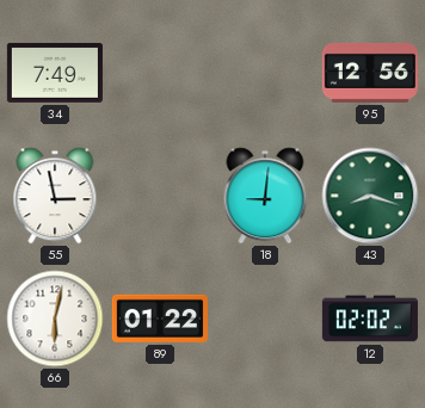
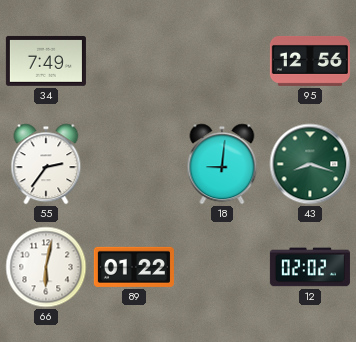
55: 2:58 -> 2:36 (46, 164)
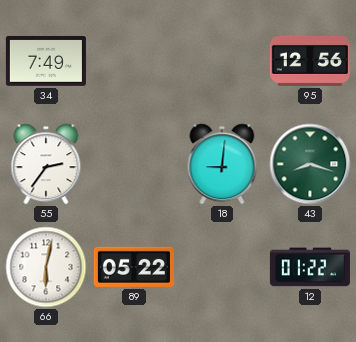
89: 01:22 -> 05:22 (134, 267)
12: 02:02 -> 01:22 (310, 267)
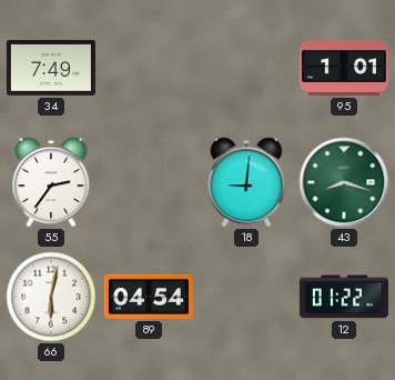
95: 12:56 -> 1:01 (344, 68)
89: 05:22 -> 04:54 (149, 297)
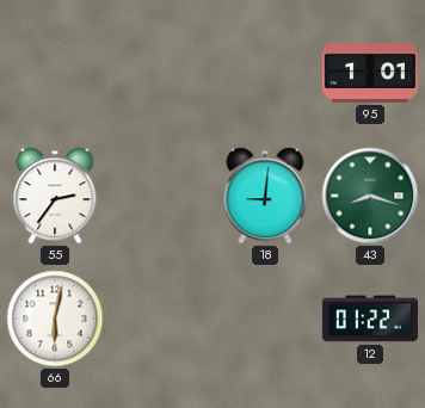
34: 7:49 -> none (51, 68)
89: 04:54 -> none (149, 297)
